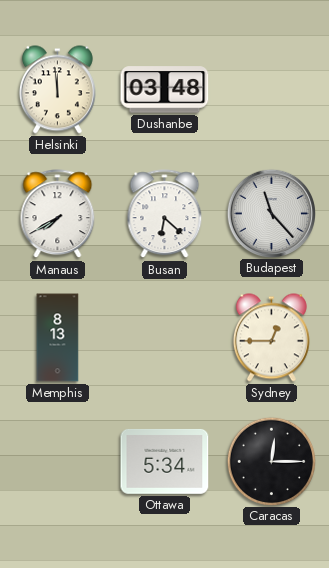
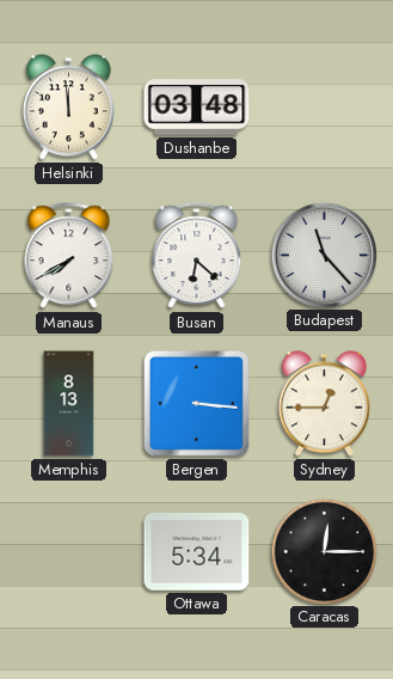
Bergen: none -> 3:16 (196, 403)
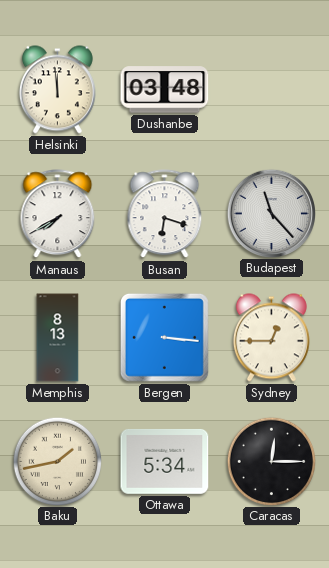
Busan: 6:22 -> 6:18 (165, 214)
Baku: none -> 1:43 (57, 461)
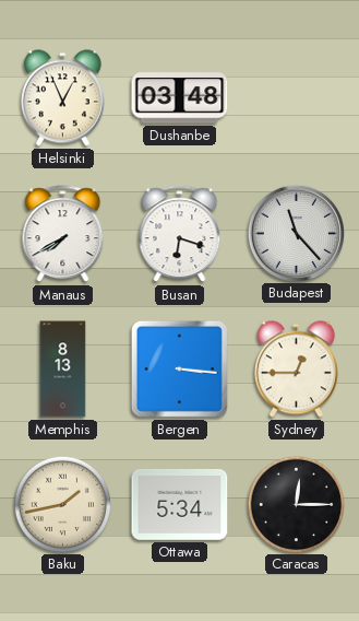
Helsinki: 11:59 -> 12:56 (62, 98)
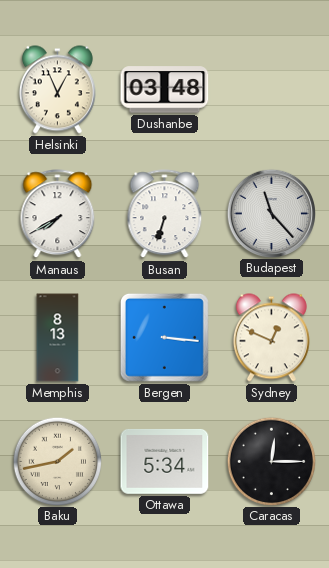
Busan: 6:18 -> 6:33 (165, 214)
Sydney: 12:45 -> 12:49 (271, 338)
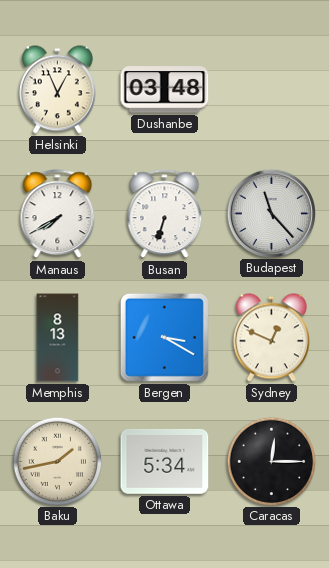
Bergen: 3:16 -> 3:20 (164, 337)
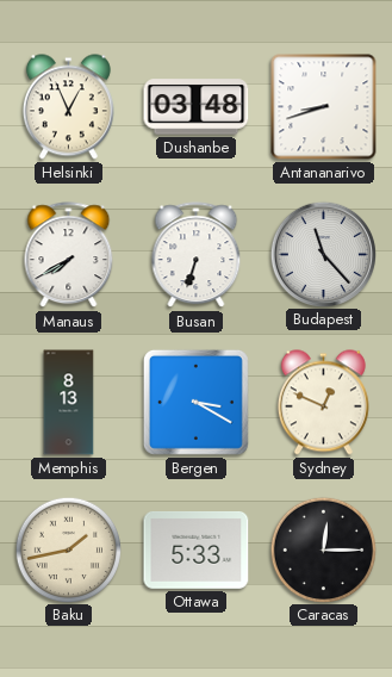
Antananarivo: none -> 8:42 (324, 107)
Ottawa: 5:34 -> 5:33 (197, 551)
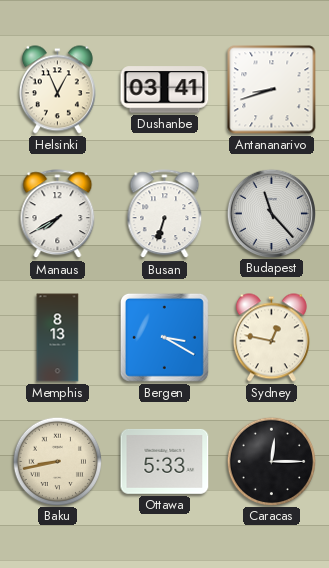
Dushanbe: 03:48 -> 03:41 (165, 90)
Sydney: 12:49 -> 12:47 (271, 338)
Baku: 1:43 -> 8:43 (57, 461)
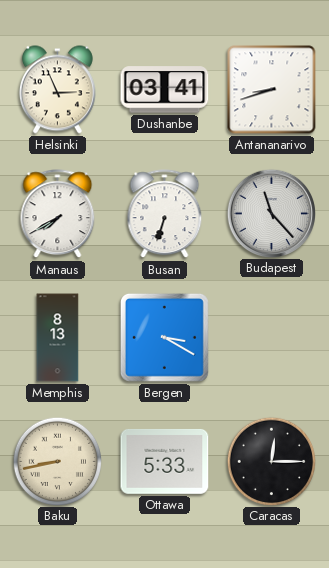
Helsinki: 12:56 -> 2:56 (57, 90)
Sydney: 12:47 -> none (271, 338)
